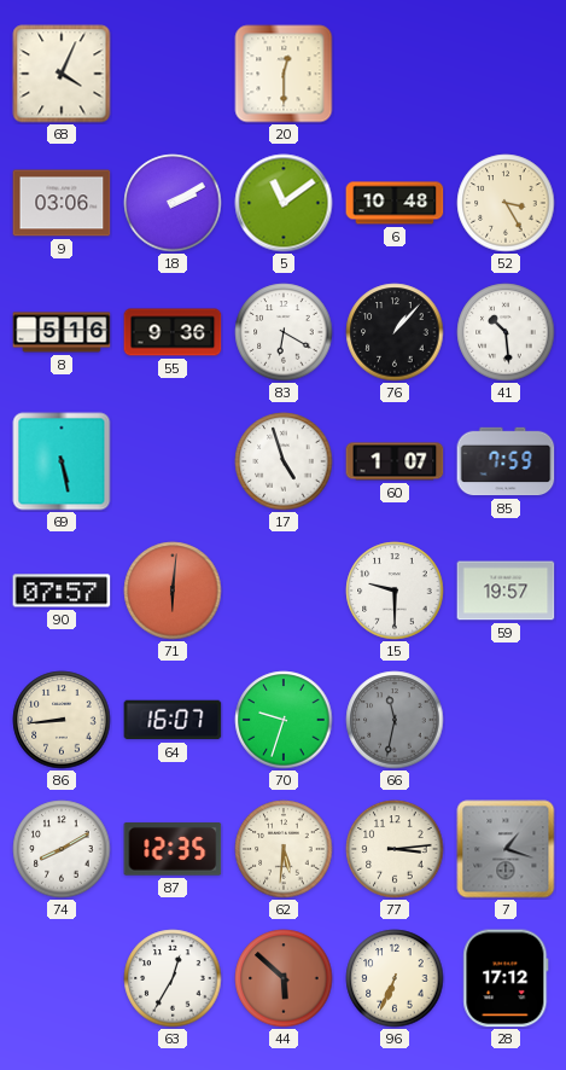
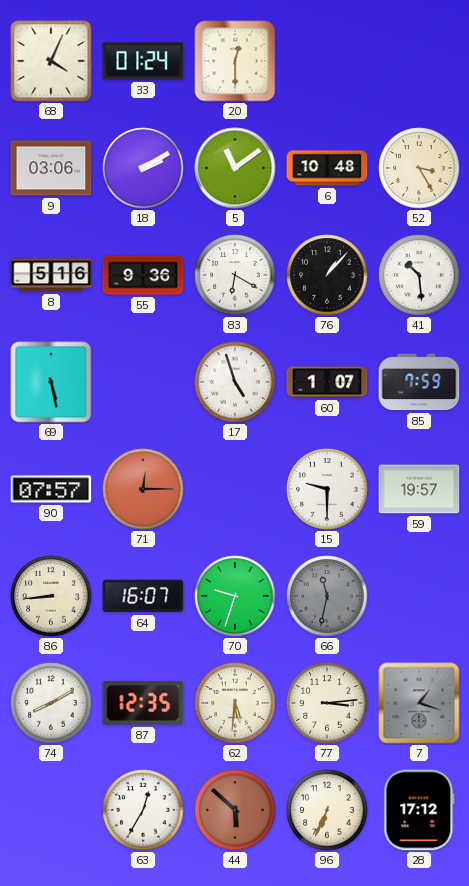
33: none -> 01:24 (143, 61)
71: 6:01 -> 12:15 (143, 489)
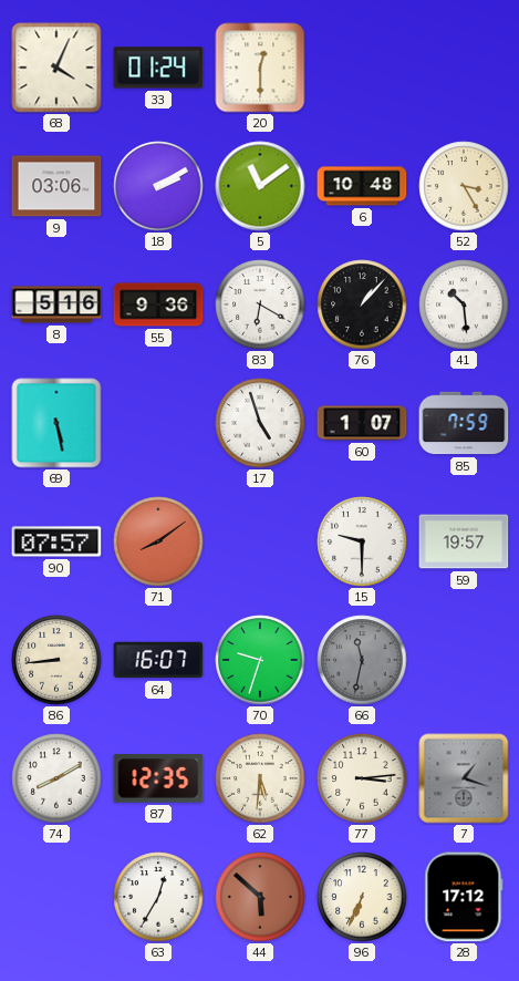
71: 12:15 -> 8:09 (158, 541)
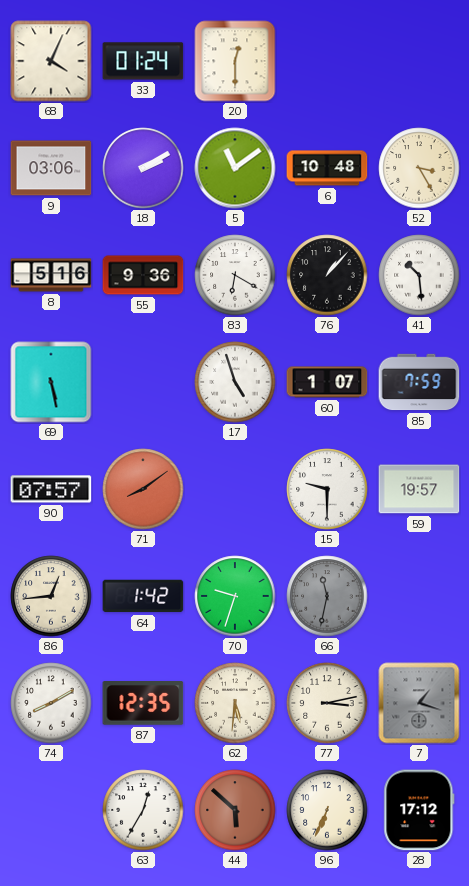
86: 8:44 -> 12:44 (51, 596)
64: 16:07 -> 1:42 (143, 596)
77: 3:14 -> 3:13 (327, 703)
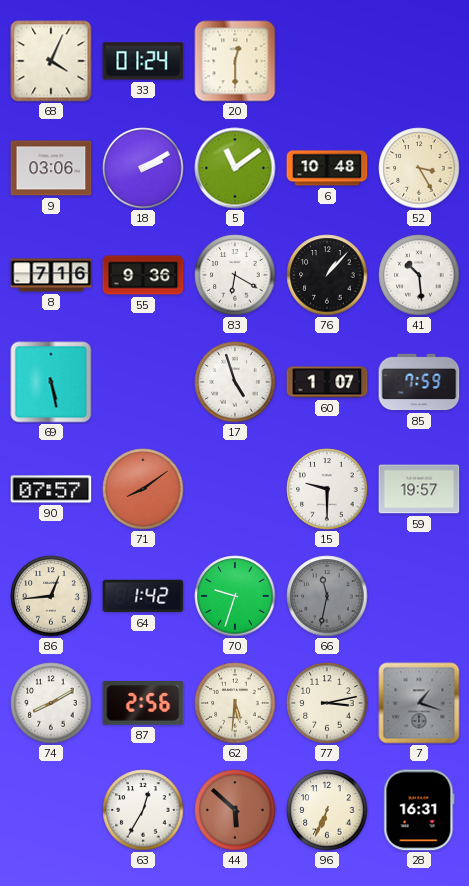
8: 5:16 -> 7:16 (51, 275)
87: 12:35 -> 2:56 (143, 704)
28: 17:12 -> 16:31 (419, 810)
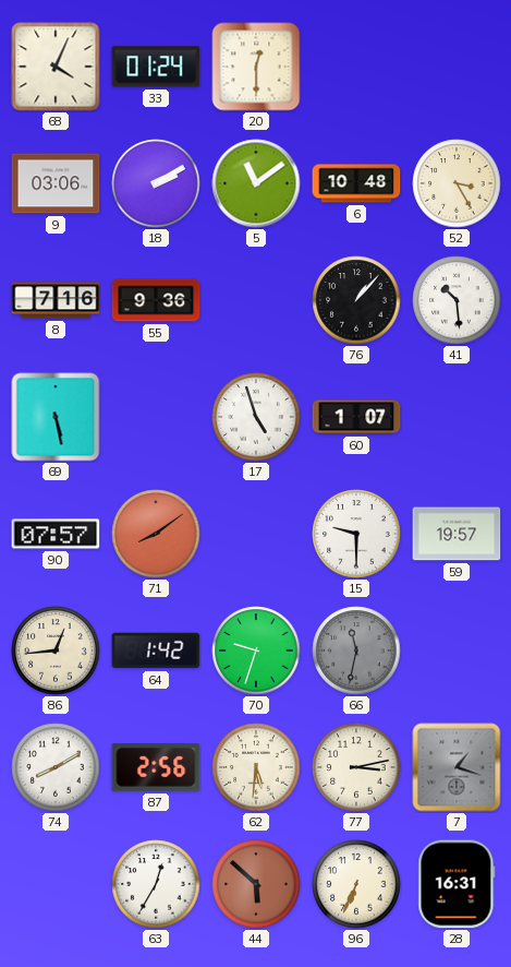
83: 6:20 -> none (235, 275)
85: 7:59 -> none (419, 382)
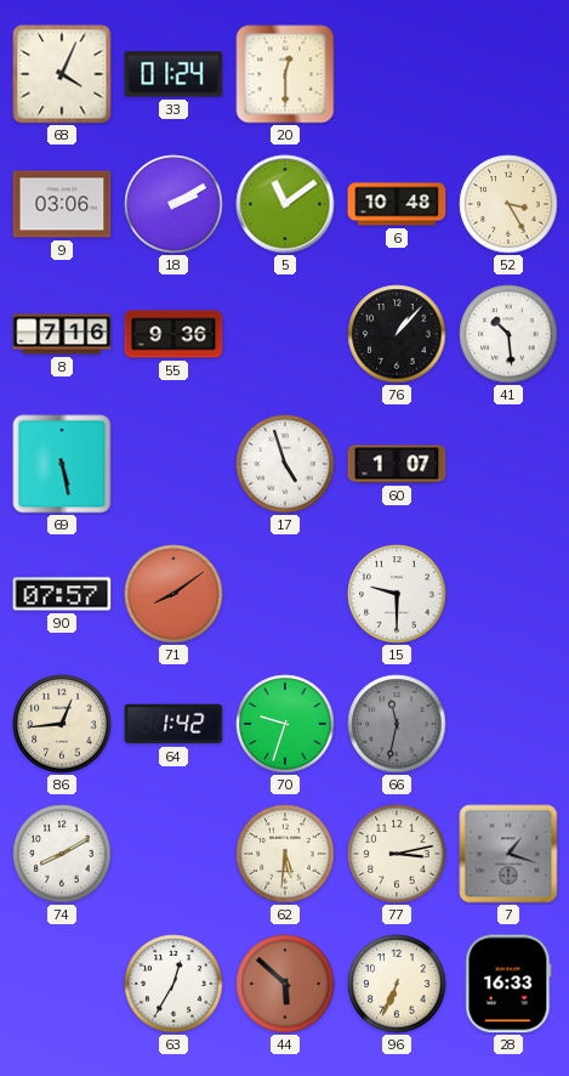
59: 19:57 -> none (457, 534)
87: 2:56 -> none (156, 768)
28: 16:31 -> 16:33 (508, 984)
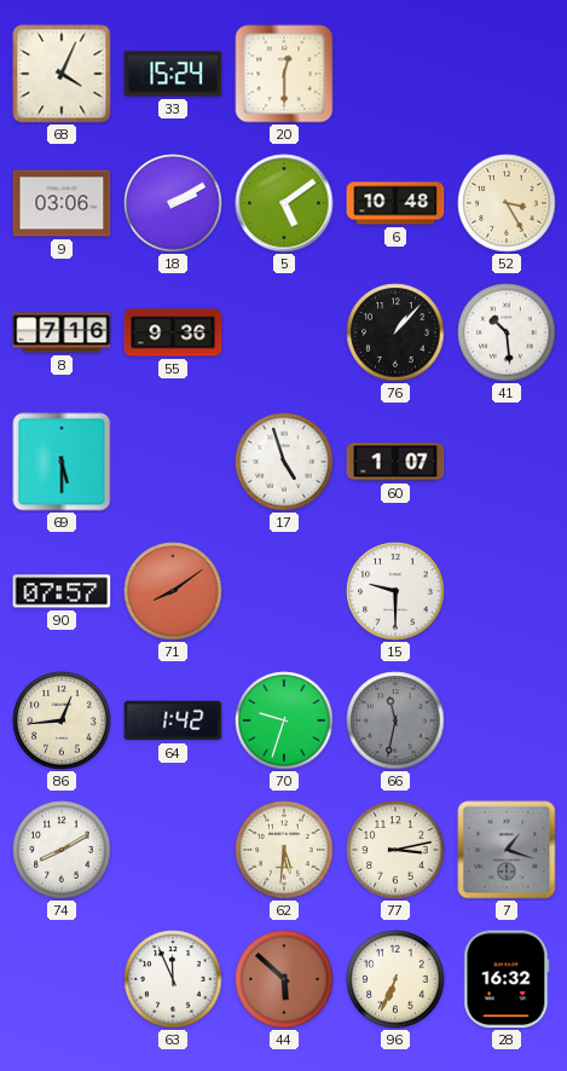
33: 01:24 -> 15:24 (173, 74)
5: 11:09 -> 5:09 (284, 203)
69: 5:28 -> 5:30 (62, 462)
63: 12:35 -> 11:56 (173, 979)
28: 16:33 -> 16:32 (507, 979)
